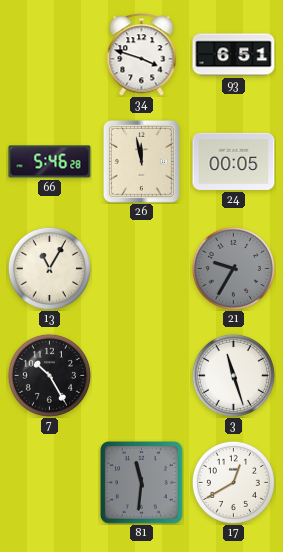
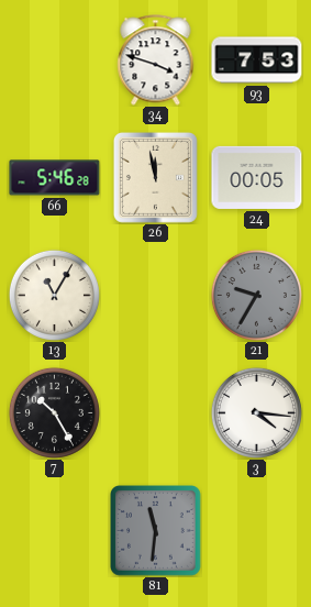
93: 6:51 -> 7:53 (257, 60)
3: 11:27 -> 4:16 (256, 412)
17: 12:40 -> none (233, 482)
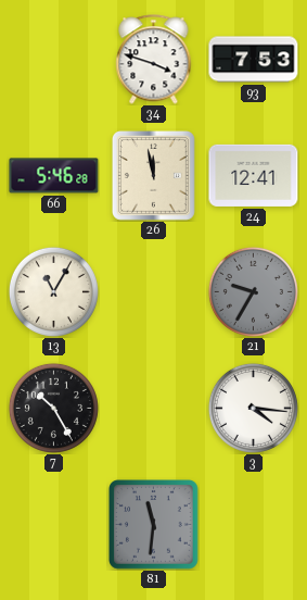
24: 00:05 -> 12:41 (254, 175)
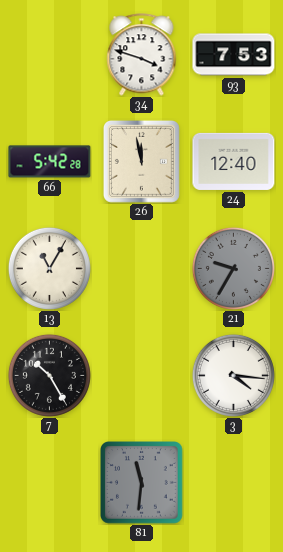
66: 5:46 -> 5:42 (50, 162)
24: 12:41 -> 12:40 (234, 161)
